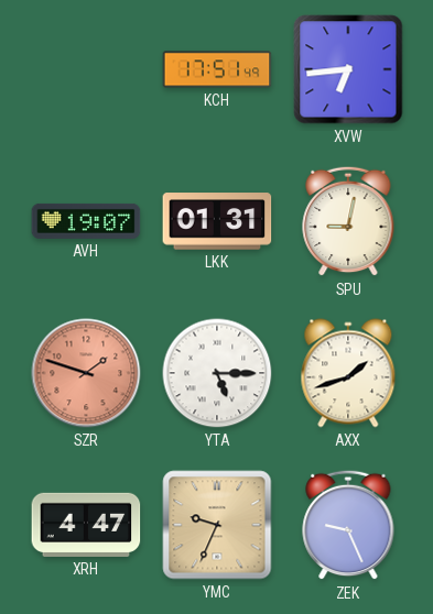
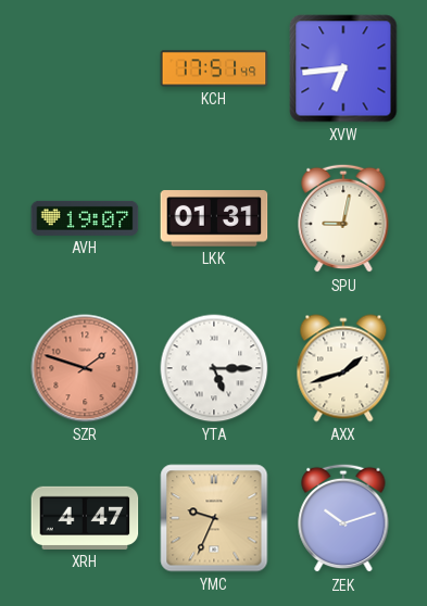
ZEK: 9:26 -> 10:12 (343, 518)
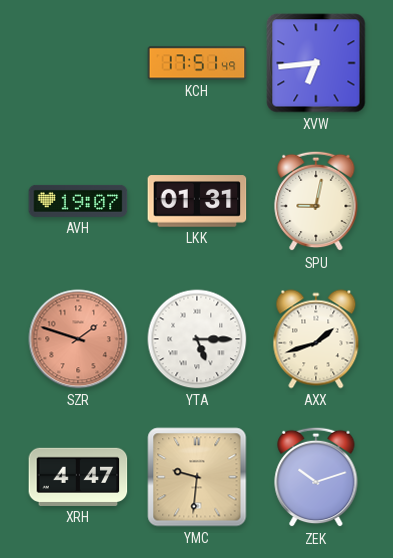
YMC: 9:34 -> 9:31 (197, 477)
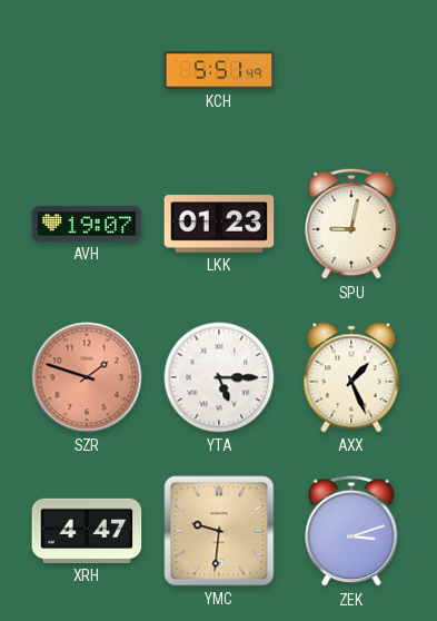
KCH: 17:51 -> 5:51 (219, 70)
XVW: 6:44 -> none (316, 63)
LKK: 01:31 -> 01:23 (219, 224)
AXX: 1:42 -> 1:26 (351, 377)
ZEK: 10:12 -> 3:12 (351, 531)
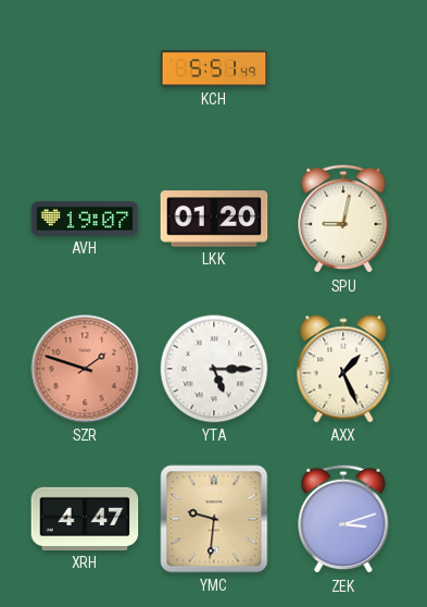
LKK: 01:23 -> 01:20 (214, 219)
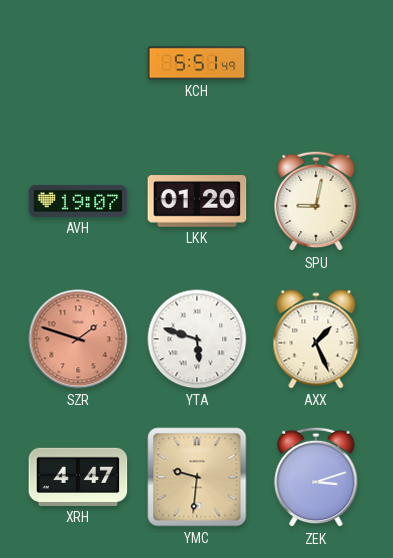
YTA: 5:15 -> 5:48 (197, 339)
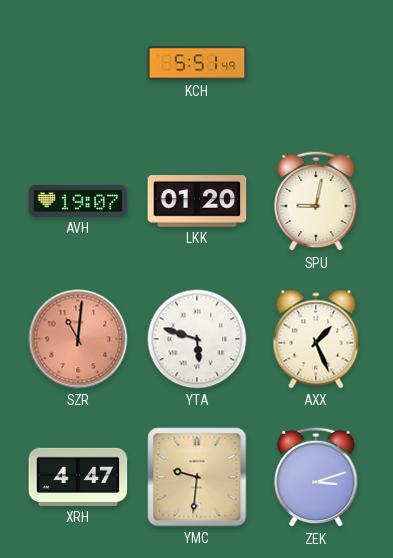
SZR: 1:48 -> 11:01 (78, 339)
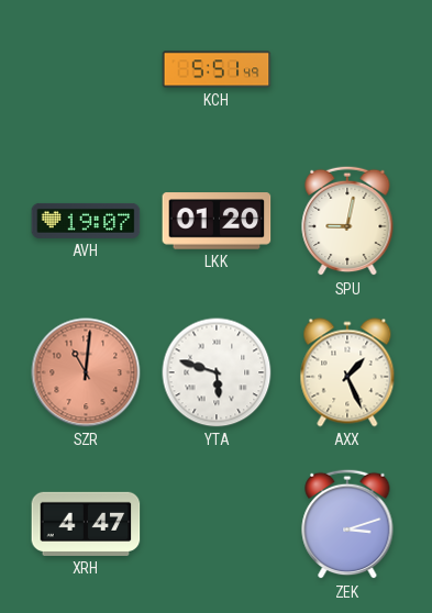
YMC: 9:31 -> none (197, 477)
